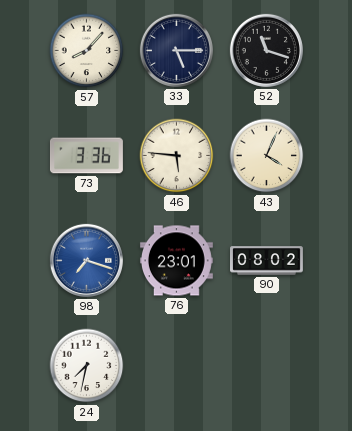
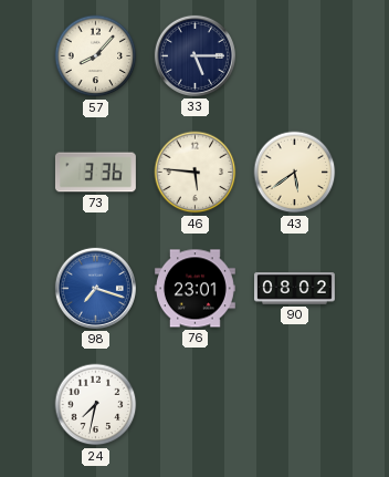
52: 11:18 -> none (266, 50)
43: 4:04 -> 5:39 (295, 173)
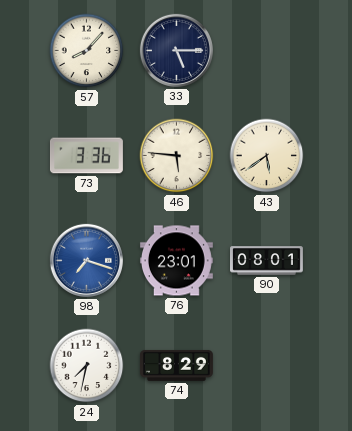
90: 08:02 -> 08:01 (267, 261)
74: none -> 8:29 (176, 365)
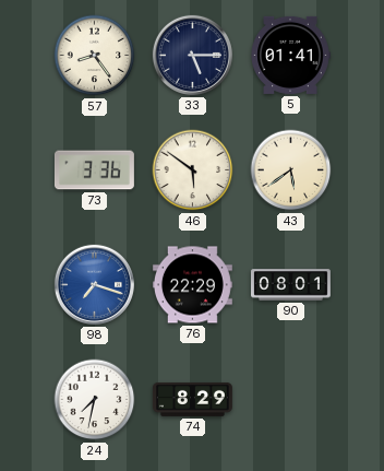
57: 8:07 -> 8:24 (95, 56)
5: none -> 01:41 (290, 55)
46: 5:46 -> 5:51 (193, 170)
76: 23:01 -> 22:29 (192, 285)
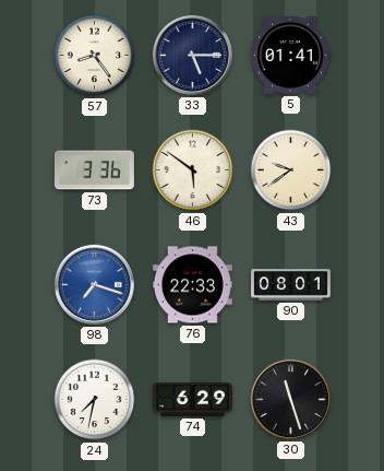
43: 5:39 -> 9:39 (291, 170)
76: 22:29 -> 22:33 (192, 285)
74: 8:29 -> 6:29 (192, 399)
30: none -> 11:27 (290, 399)
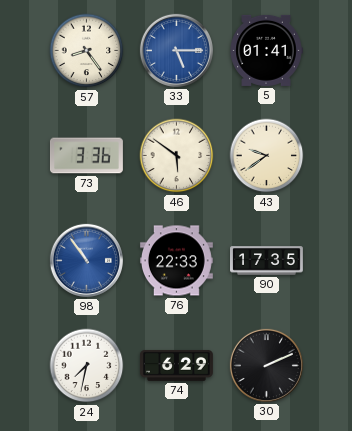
33 dial: navy -> blue (176, 50)
98: 7:18 -> 10:54 (86, 260)
90: 08:01 -> 17:35 (267, 261)
30: 11:27 -> 2:11 (266, 365)
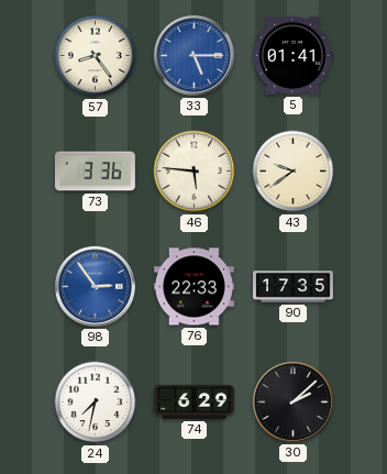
46: 5:51 -> 5:46 (195, 172)
98: 10:54 -> 2:54 (95, 286)
30: 2:11 -> 2:08 (292, 401)
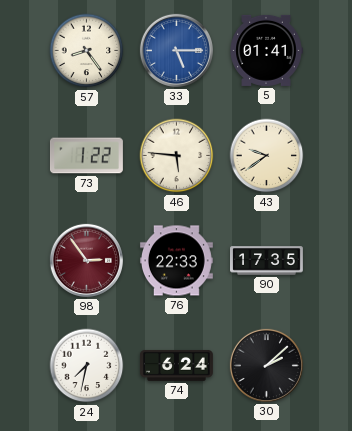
73: 3:36 -> 1:22 (86, 156)
98 dial: blue -> burgundy (86, 260)
74: 6:29 -> 6:24 (176, 365)
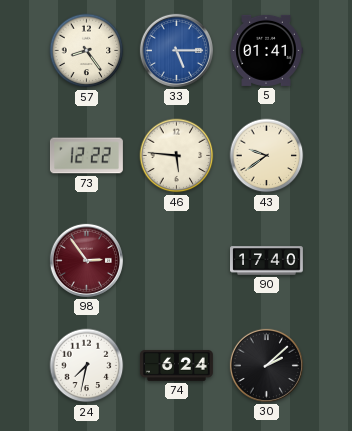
73: 1:22 -> 12:22 (86, 156)
76: 22:33 -> none (176, 261)
90: 17:35 -> 17:40 (267, 261)
